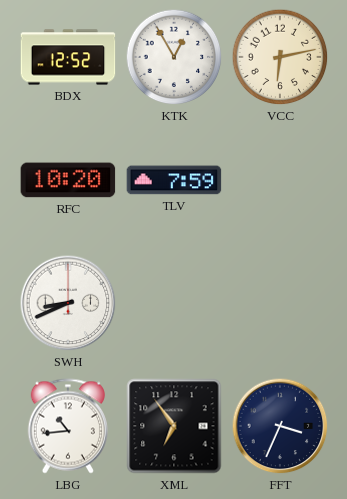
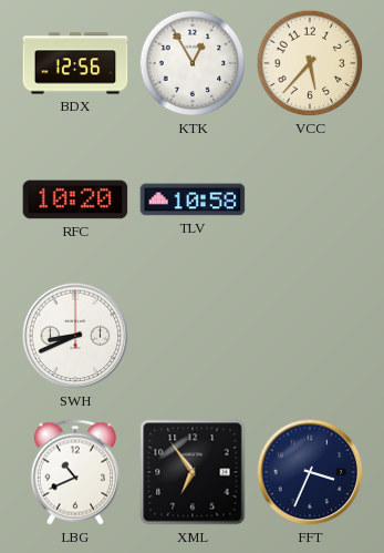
BDX: 12:52 -> 12:56 (75, 63)
VCC: 6:13 -> 5:37 (310, 63)
TLV: 7:59 -> 10:58 (193, 199)
LBG: 10:44 -> 10:41 (75, 472)
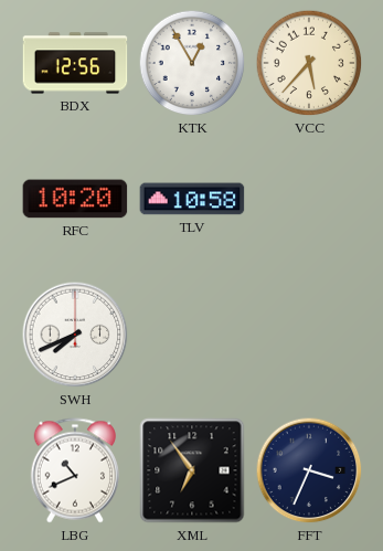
SWH: 8:41 -> 7:41 (75, 335)
